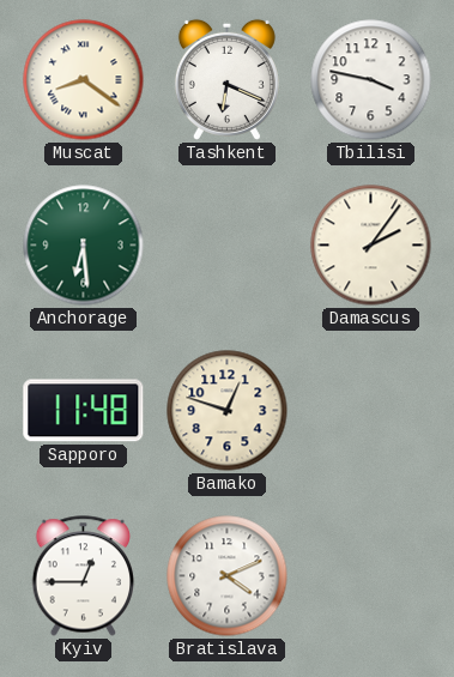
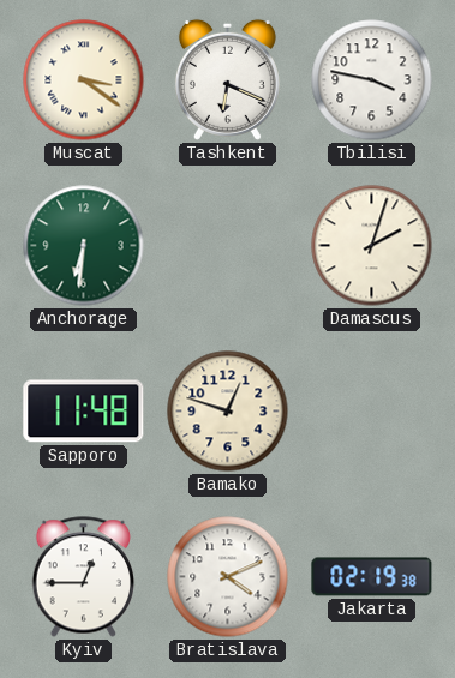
Muscat: 8:21 -> 3:21 (84, 80)
Anchorage: 6:29 -> 6:31 (84, 246)
Damascus: 2:06 -> 2:03 (372, 246)
Jakarta: none -> 02:19 (372, 577)
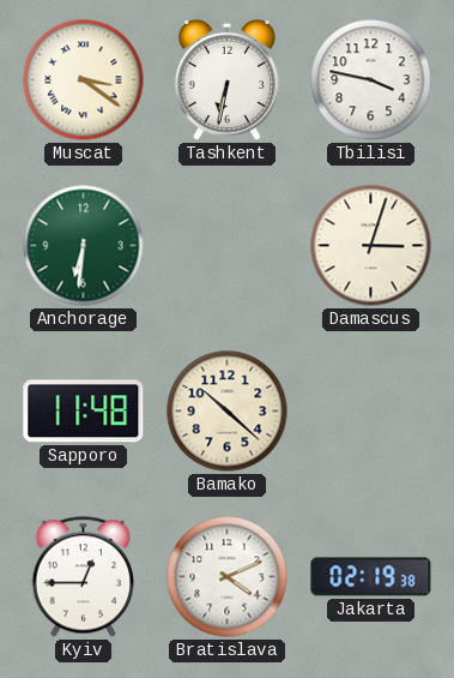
Tashkent: 6:19 -> 6:32 (226, 79)
Damascus: 2:03 -> 3:03 (371, 246)
Bamako: 12:48 -> 10:22 (228, 412)
